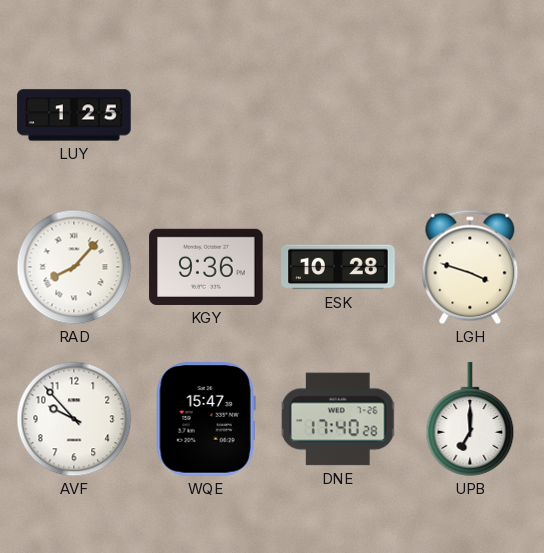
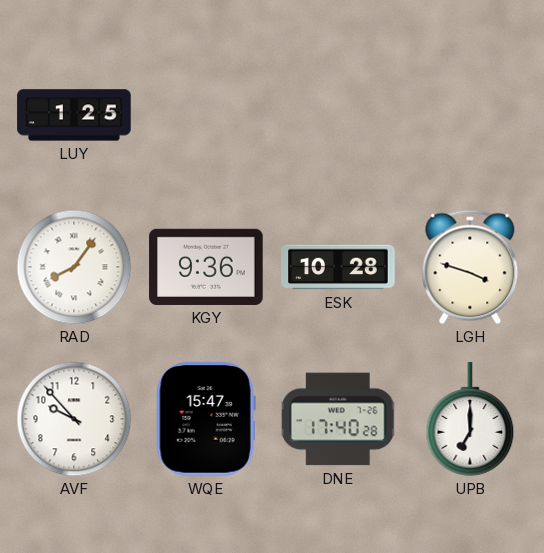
RAD: 8:07 -> 8:06 (74, 267)
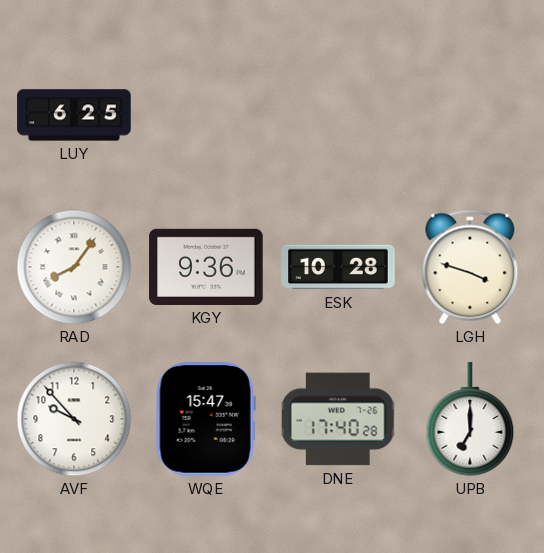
LUY: 1:25 -> 6:25 (74, 115)
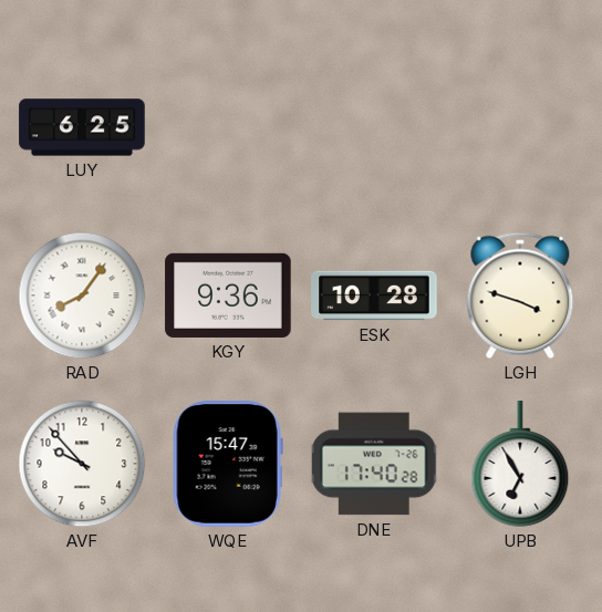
UPB: 7:00 -> 6:55 (520, 464)
